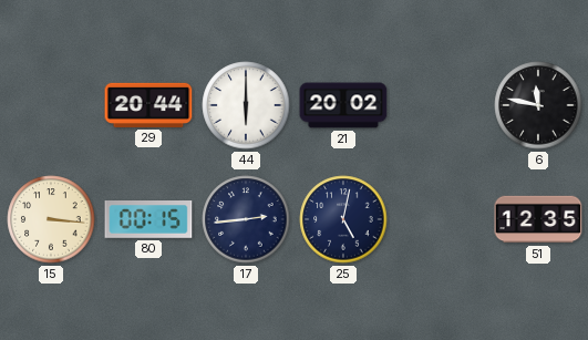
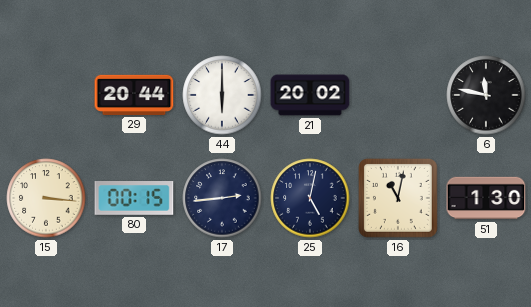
16: none -> 11:02 (398, 198)
51: 12:35 -> 1:30 (486, 198)
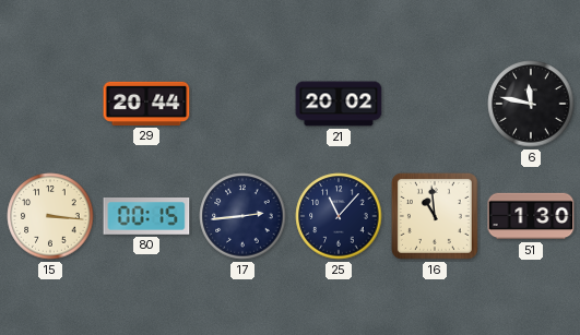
44: 6:00 -> none (222, 95)
25: 5:02 -> 11:07 (339, 216)
16: 11:02 -> 10:59 (435, 216)
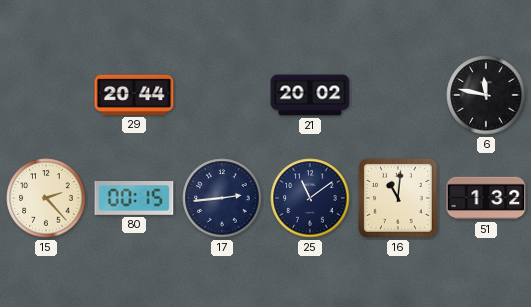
15: 3:16 -> 2:23 (46, 198)
25: 11:07 -> 11:09 (310, 198)
16: 10:59 -> 11:01 (398, 198)
51: 1:30 -> 1:32 (486, 198)
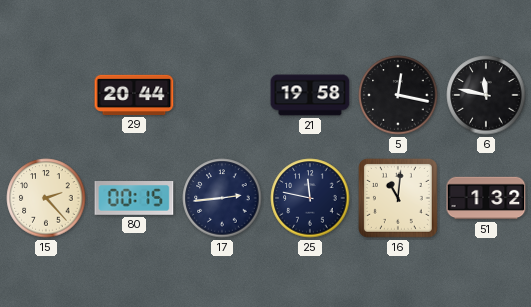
21: 20:02 -> 19:58 (310, 95)
5: none -> 12:17 (398, 95)
25: 11:09 -> 11:47 (310, 198)
